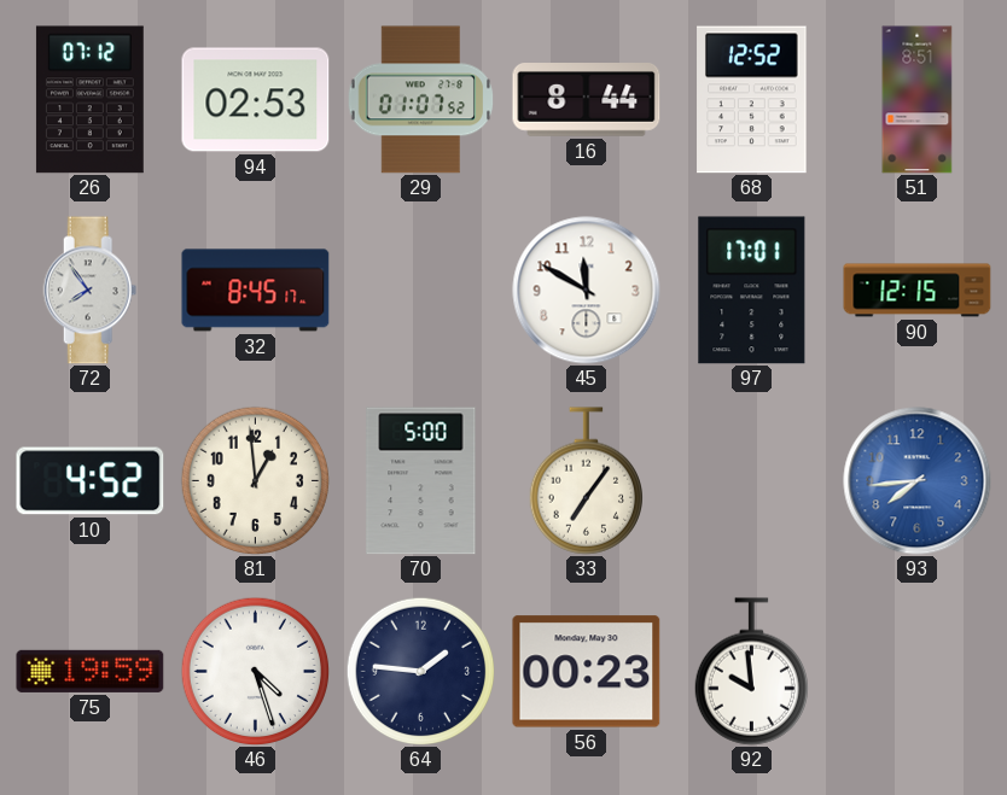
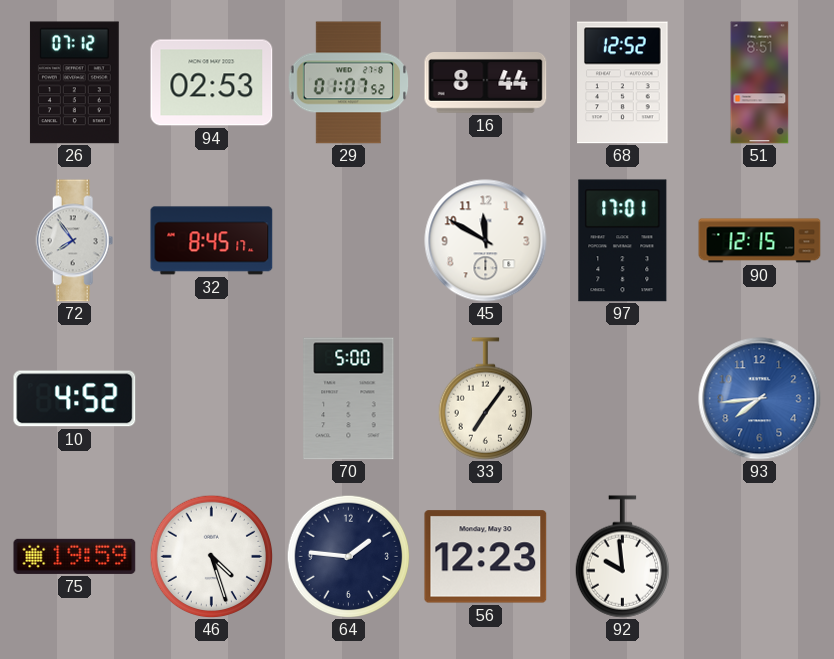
81: 12:59 -> none (255, 480)
56: 00:23 -> 12:23 (486, 557)
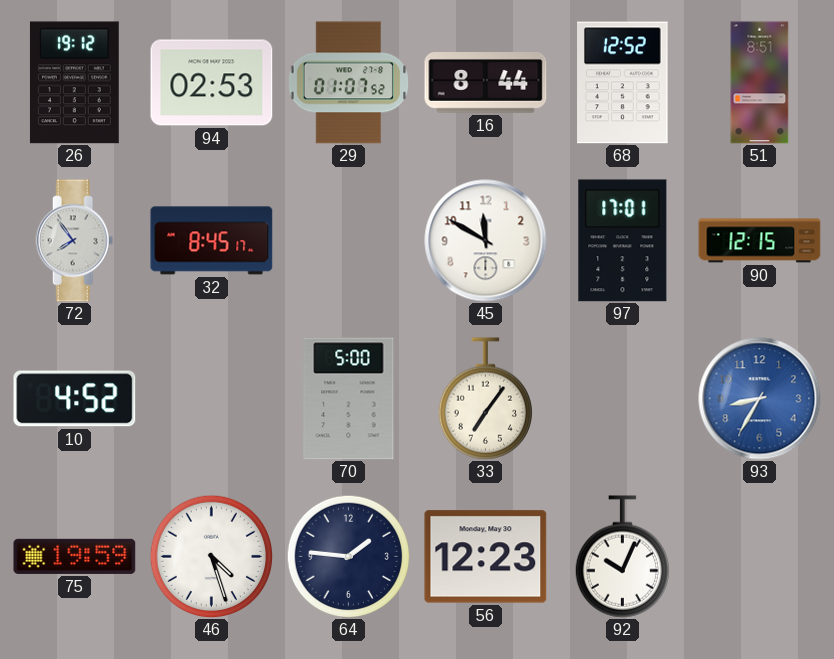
26: 07:12 -> 19:12 (74, 83)
93: 7:44 -> 8:35 (760, 399)
92: 9:59 -> 10:04 (622, 557)
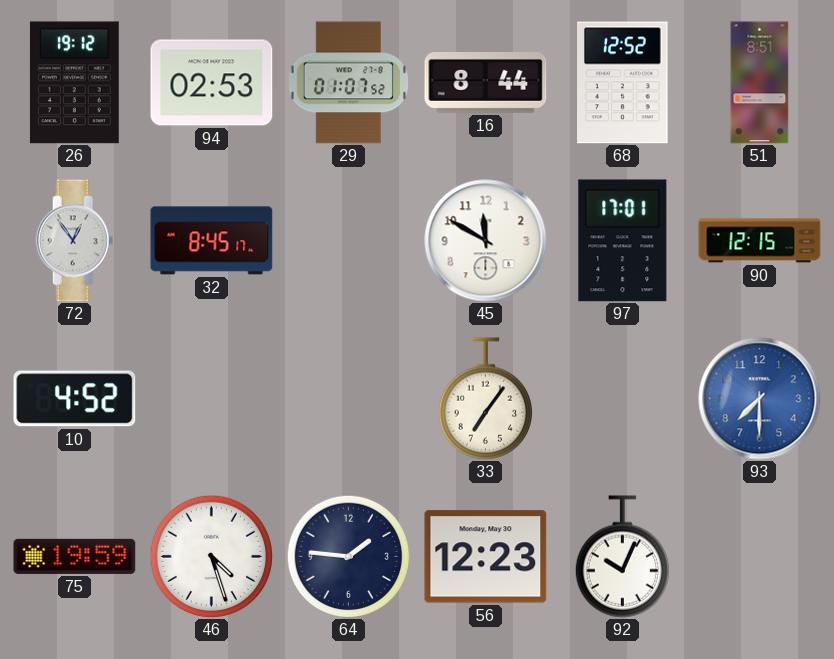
72: 7:54 -> 12:54 (75, 241)
70: 5:00 -> none (349, 399)
93: 8:35 -> 7:30 (760, 399)
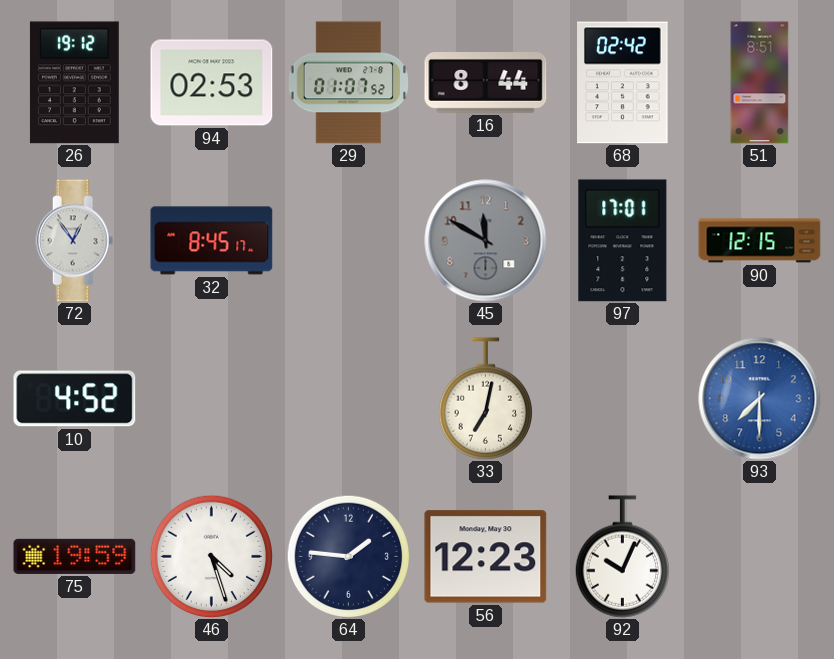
68: 12:52 -> 02:42 (623, 83)
45 dial: white -> grey (486, 241)
33: 7:06 -> 7:02 (485, 399)
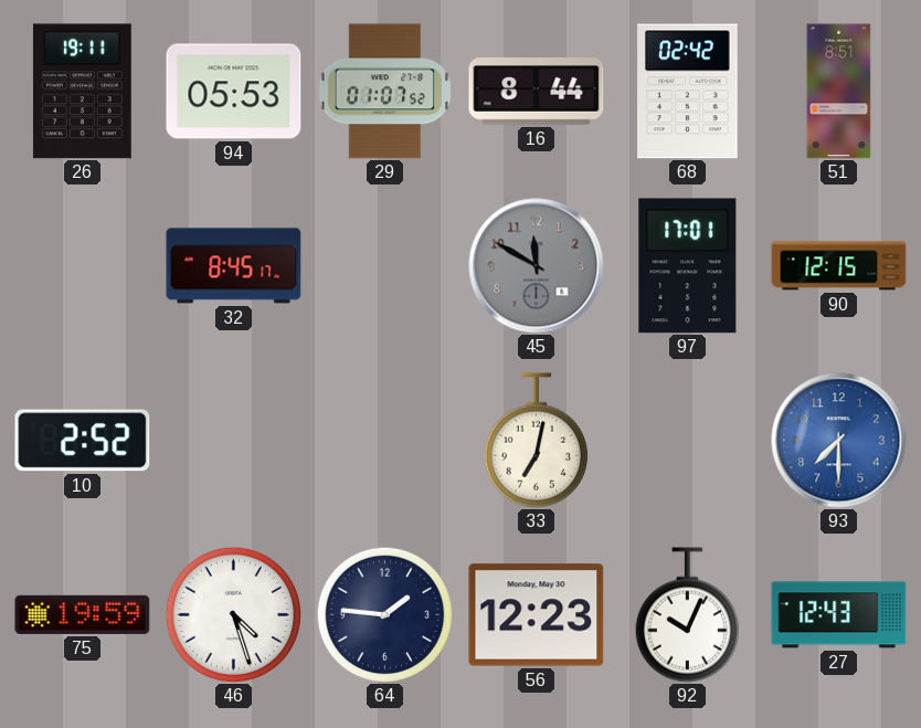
26: 19:12 -> 19:11 (82, 92)
94: 02:53 -> 05:53 (234, 92)
72: 12:54 -> none (75, 241)
10: 4:52 -> 2:52 (83, 441)
27: none -> 12:43 (839, 615)
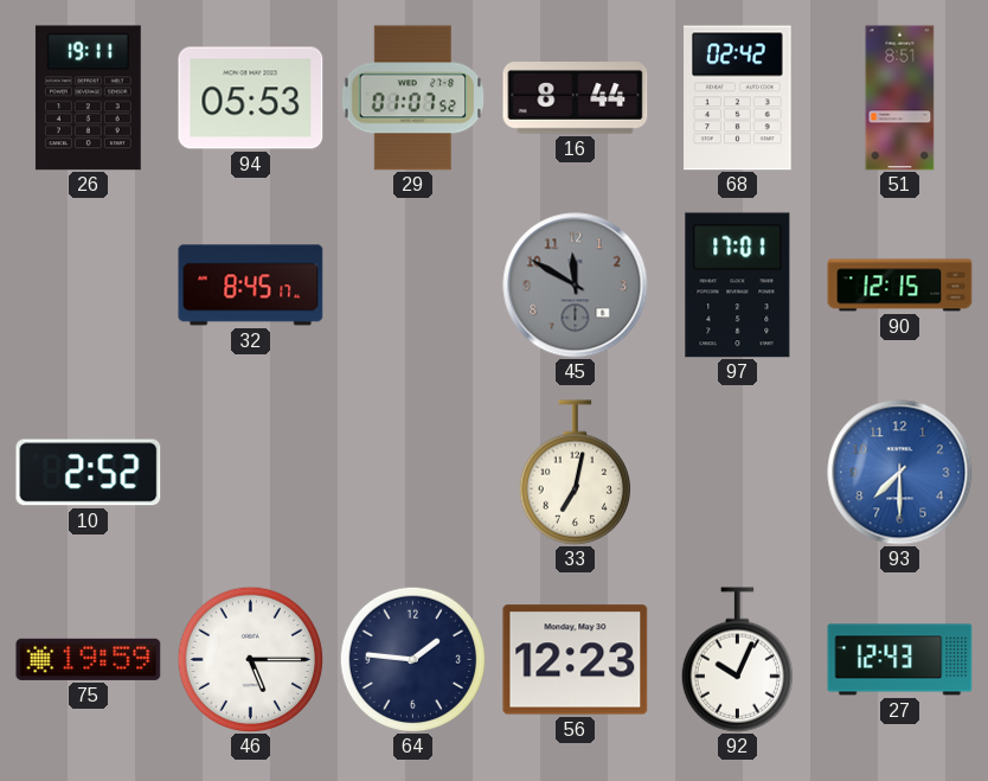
46: 4:27 -> 5:15 (250, 659)
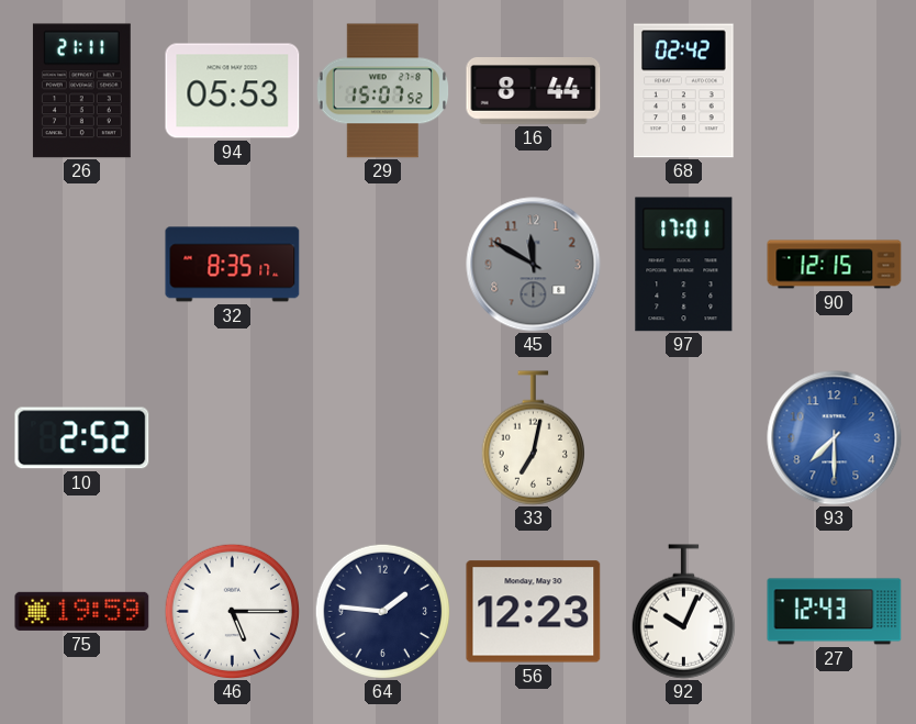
26: 19:11 -> 21:11 (81, 91)
29: 01:07 -> 15:07 (383, 91)
51: 8:51 -> none (900, 98)
32: 8:45 -> 8:35 (233, 265)
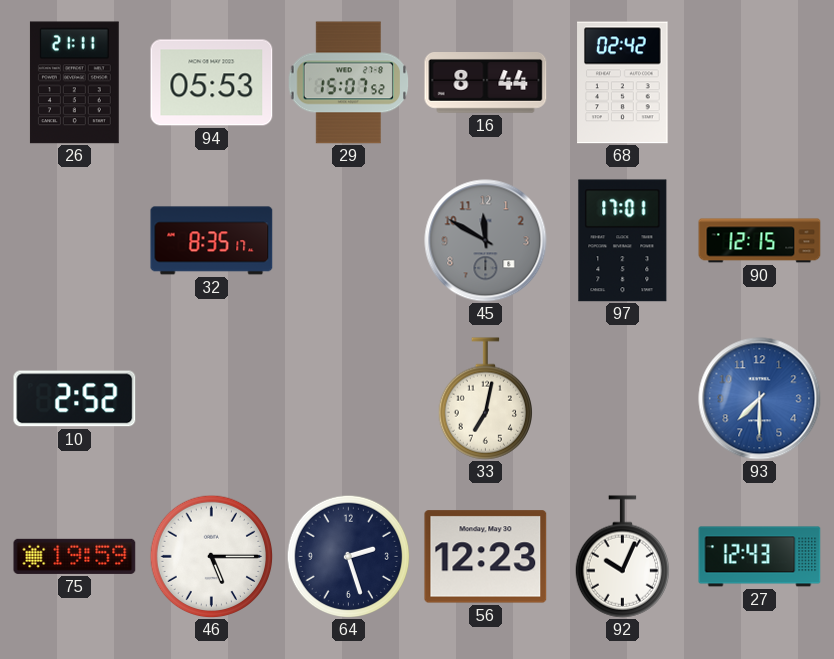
64: 1:46 -> 2:27 (348, 556)
